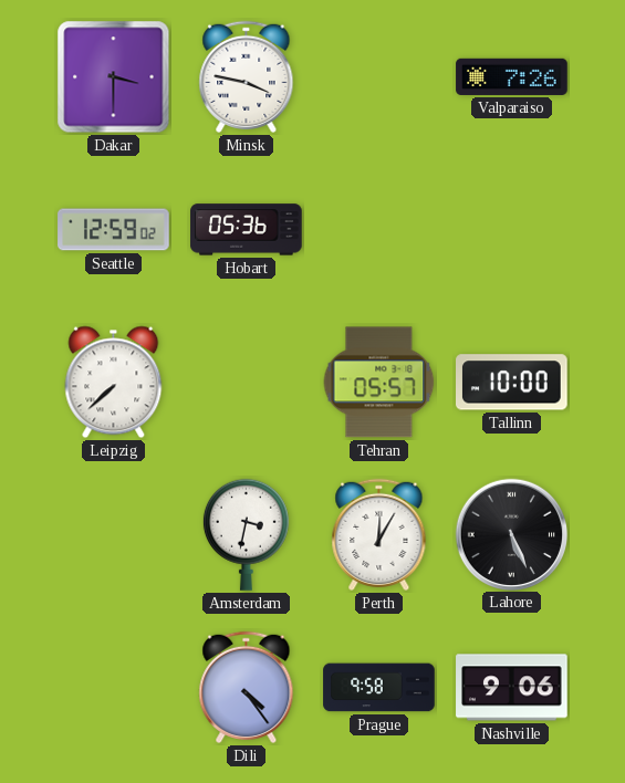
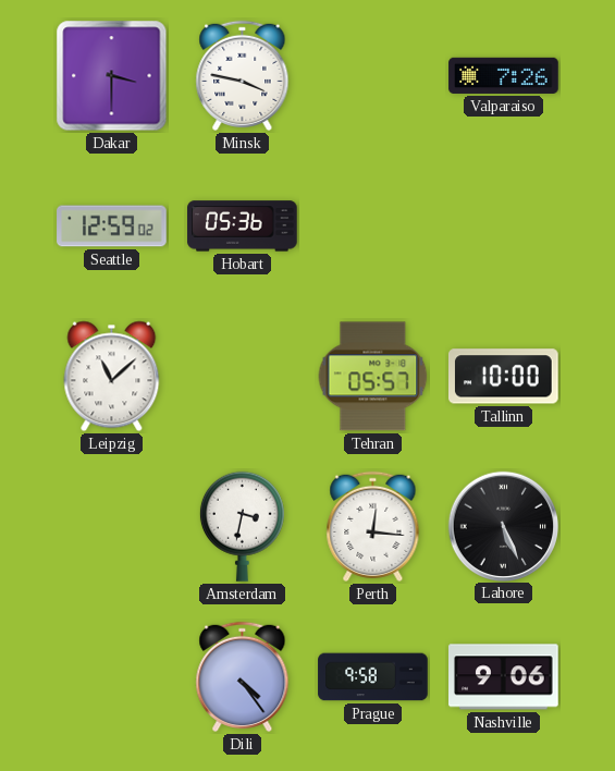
Leipzig: 7:38 -> 11:08 (112, 377)
Perth: 12:05 -> 12:16 (373, 526)
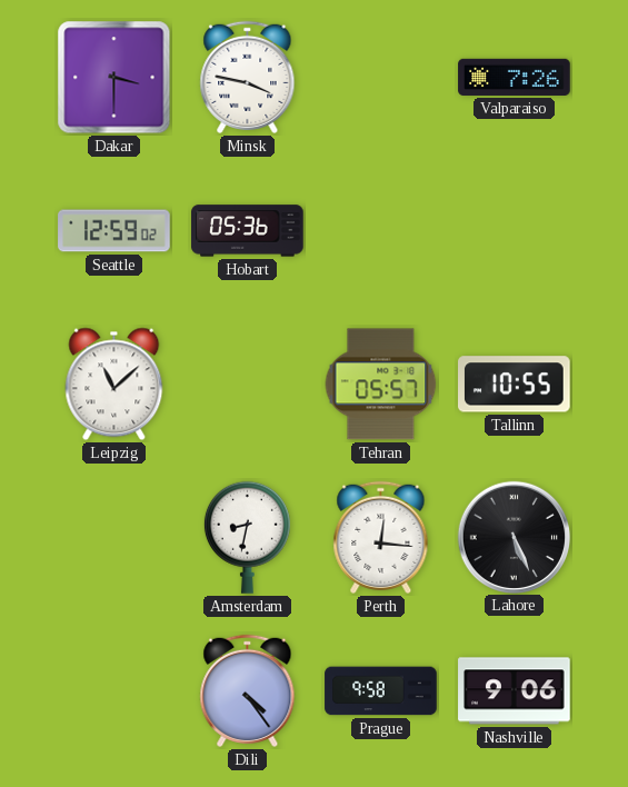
Tallinn: 10:00 -> 10:55 (515, 385)
Amsterdam: 3:32 -> 8:32 (247, 537)
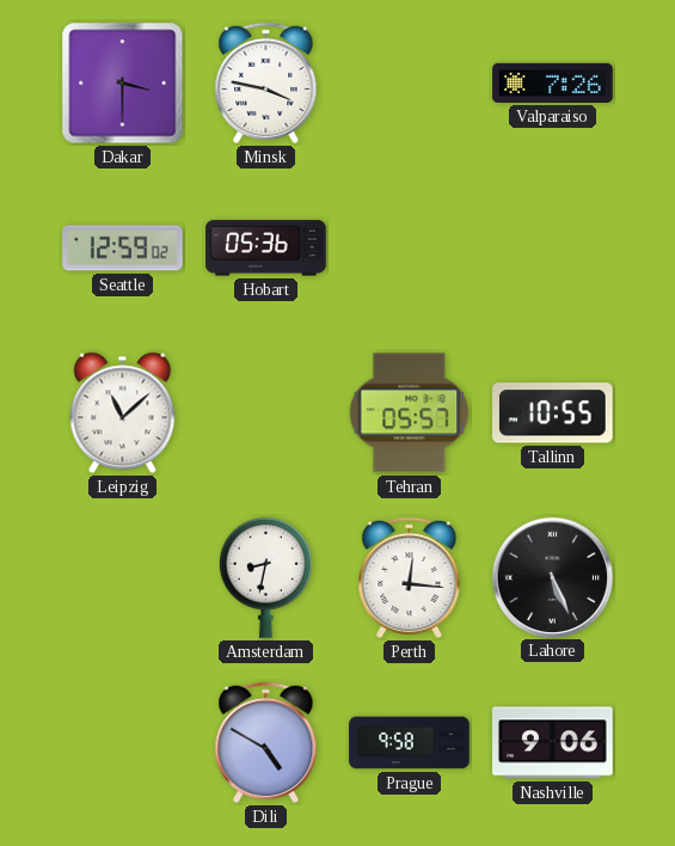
Dili: 4:24 -> 4:50 (266, 742)
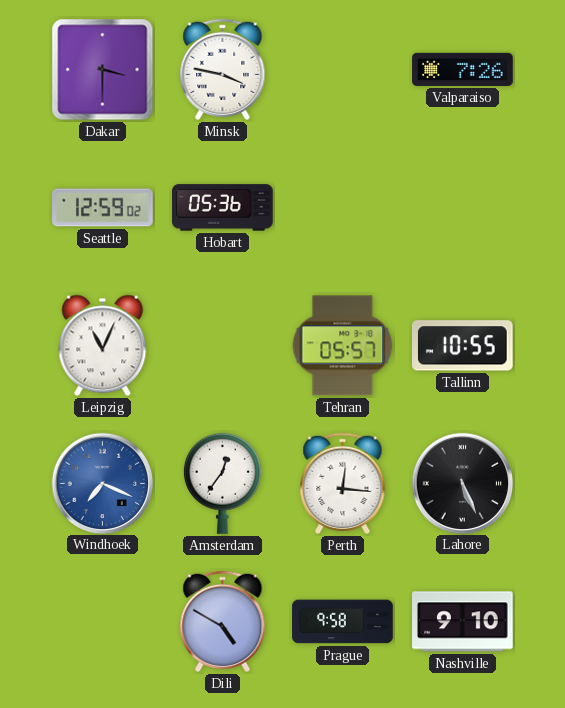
Leipzig: 11:08 -> 11:04 (103, 346)
Windhoek: none -> 7:19 (102, 483)
Amsterdam: 8:32 -> 12:36 (222, 483)
Nashville: 9:06 -> 9:10 (463, 622)
